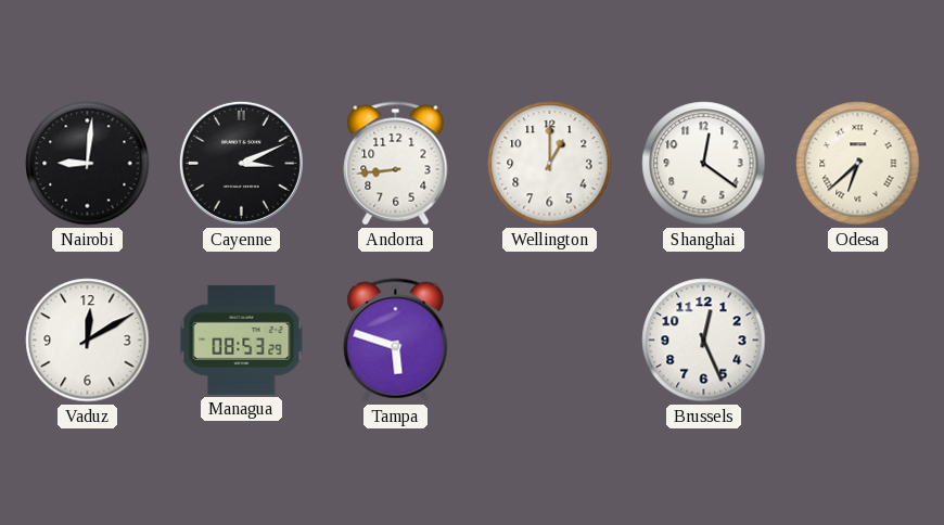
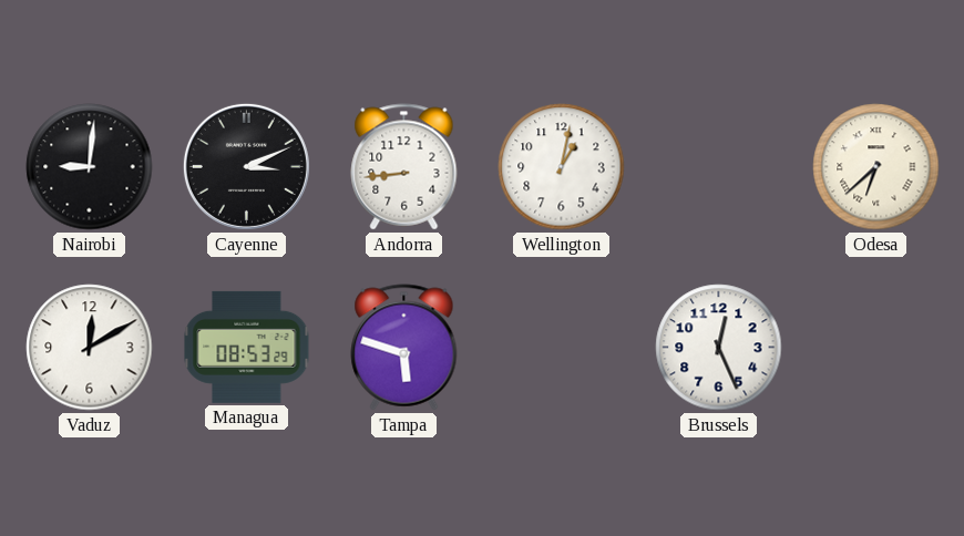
Wellington: 1:00 -> 1:02 (562, 167)
Shanghai: 12:21 -> none (704, 164)
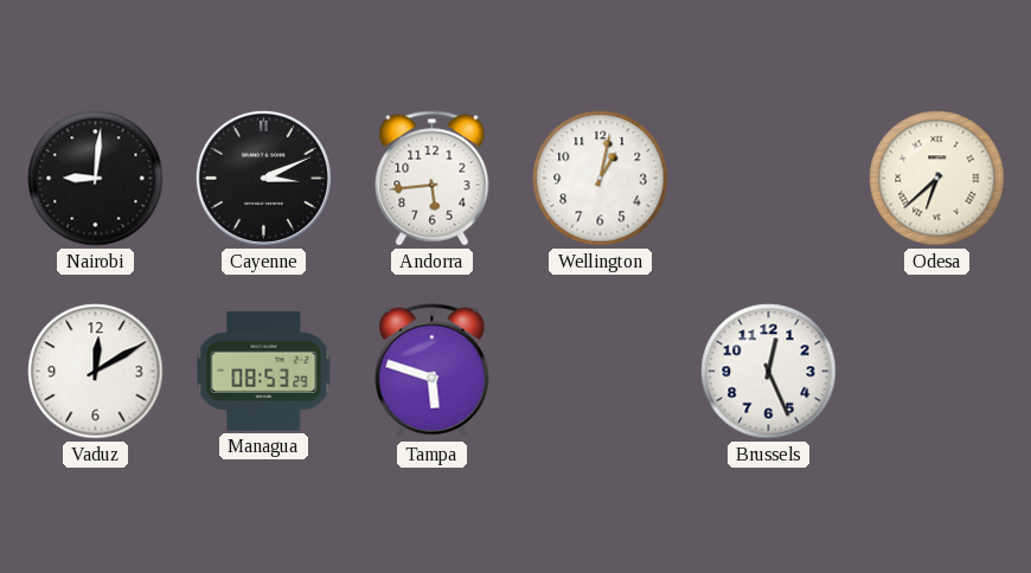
Andorra: 8:44 -> 5:44 (433, 179)
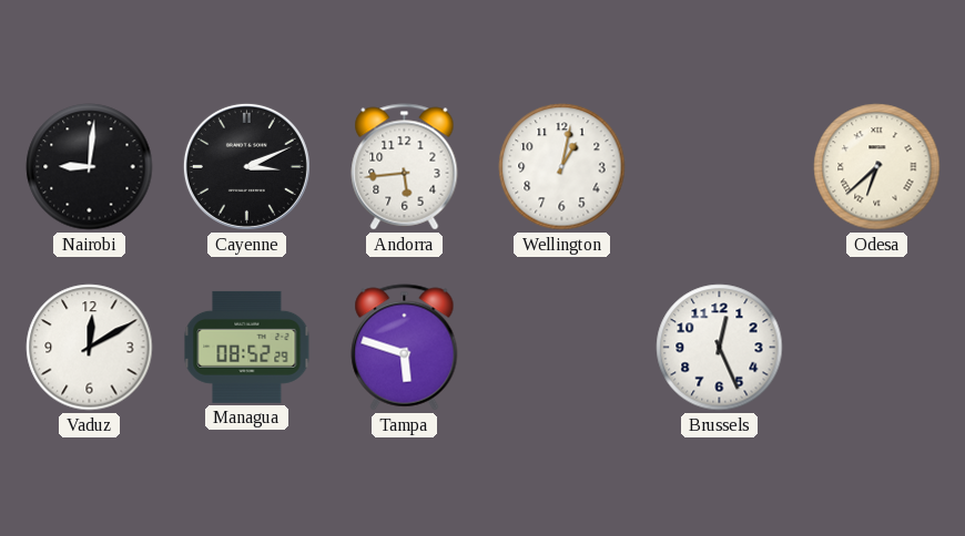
Managua: 08:53 -> 08:52 (247, 347)
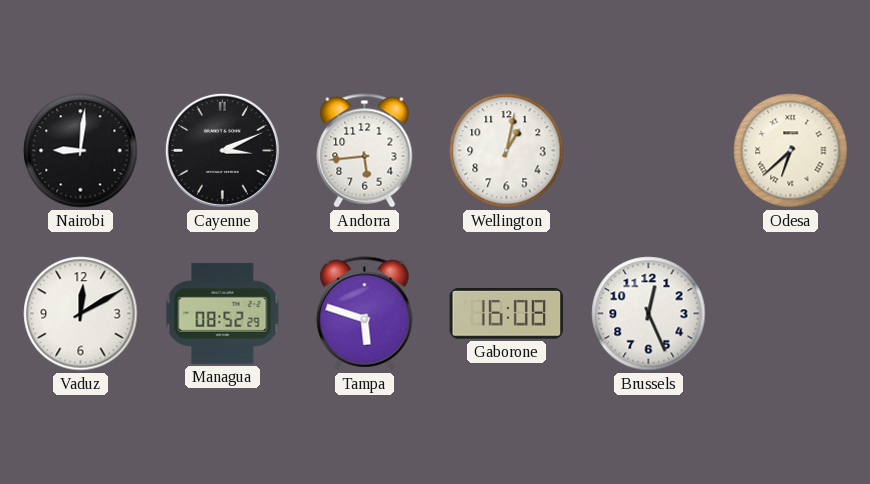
Gaborone: none -> 16:08 (507, 313)
